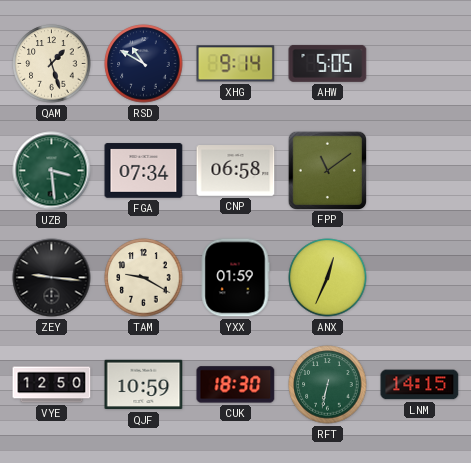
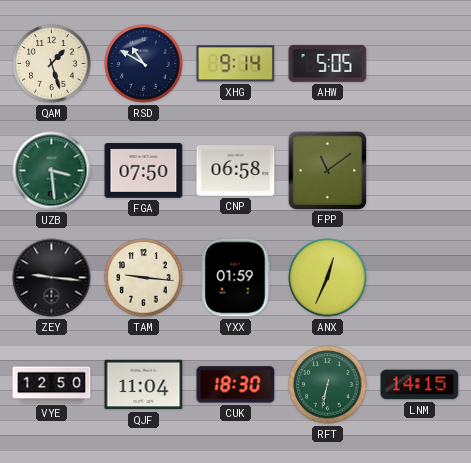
FGA: 07:34 -> 07:50 (144, 171)
TAM: 9:20 -> 9:16 (144, 278)
QJF: 10:59 -> 11:04 (144, 385)
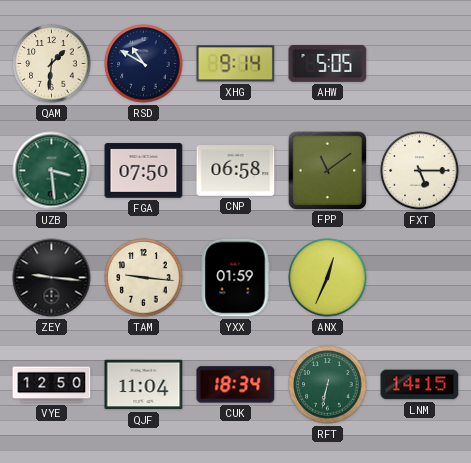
QAM: 1:27 -> 1:31 (52, 64)
FXT: none -> 5:15 (420, 171)
CUK: 18:30 -> 18:34 (236, 385)
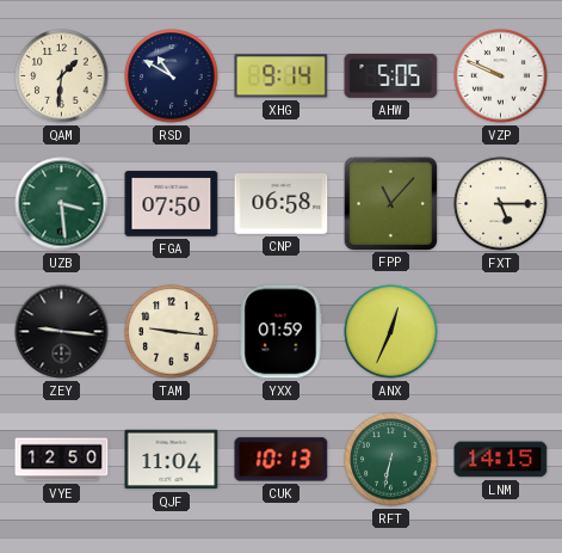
VZP: none -> 9:49 (501, 76)
FPP: 11:09 -> 11:07 (390, 203)
CUK: 18:34 -> 10:13 (282, 460)
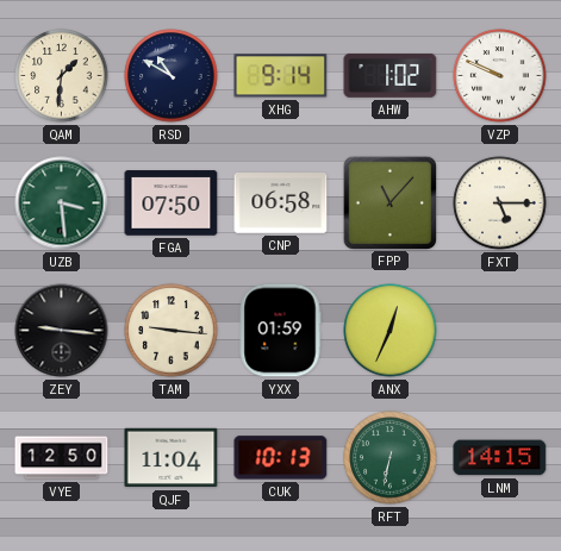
AHW: 5:05 -> 1:02 (391, 75)
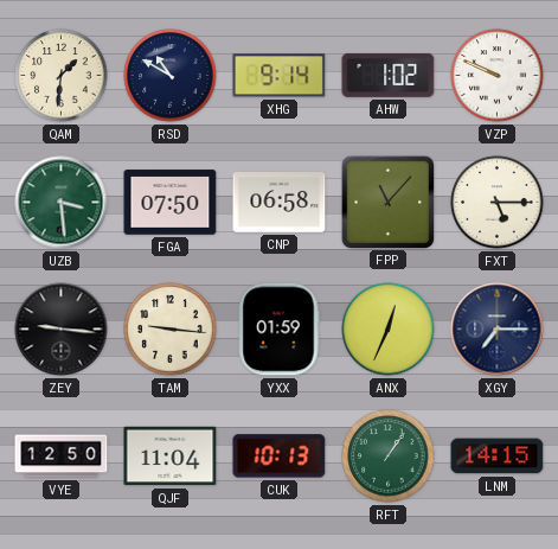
XGY: none -> 7:15 (498, 330)
RFT: 6:32 -> 1:06 (389, 457)
